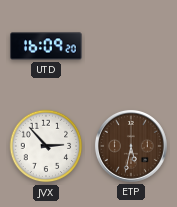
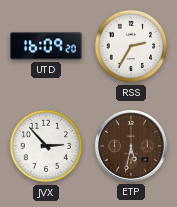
RSS: none -> 2:35 (131, 46)
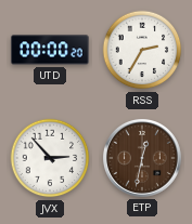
UTD: 16:09 -> 00:00 (51, 50)
ETP: 5:32 -> 12:32 (142, 158)
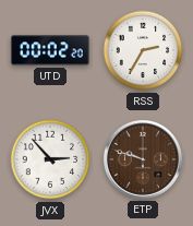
UTD: 00:00 -> 00:02 (51, 50)
ETP: 12:32 -> 9:48 (143, 159)
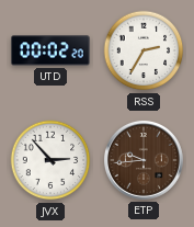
ETP: 9:48 -> 9:44 (144, 160)
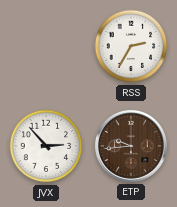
UTD: 00:02 -> none (52, 50)
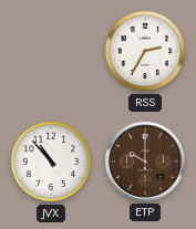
JVX: 2:53 -> 10:53 (51, 162)
ETP: 9:44 -> 10:00 (145, 162)
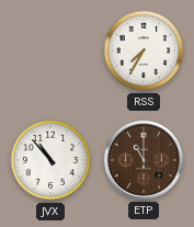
RSS: 2:35 -> 7:35 (144, 50)
ETP: 10:00 -> 11:00 (144, 160)
